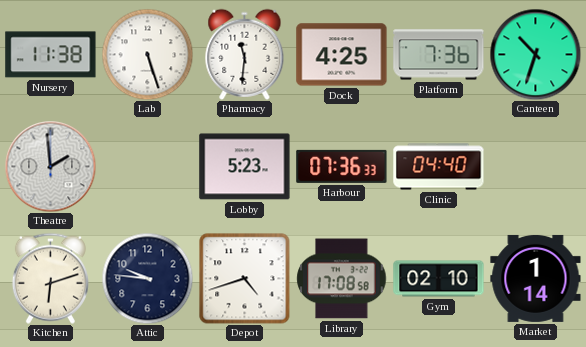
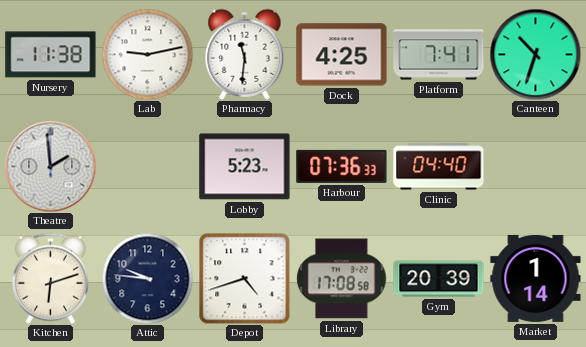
Lab: 5:27 -> 9:13 (147, 54)
Platform: 7:36 -> 7:41 (439, 55)
Gym: 02:10 -> 20:39 (439, 279)
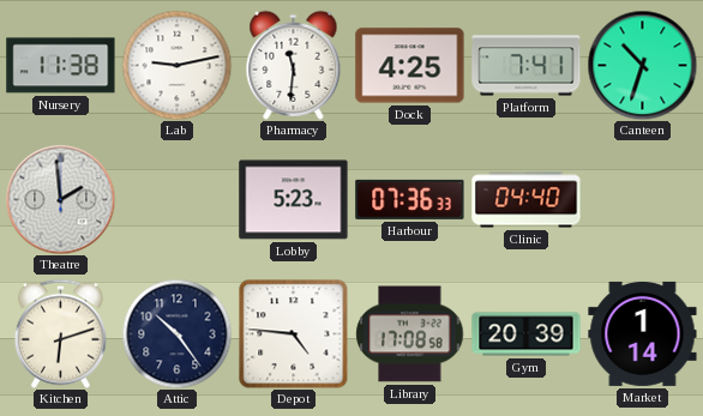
Attic: 9:46 -> 10:24 (176, 333)
Depot: 4:42 -> 4:46 (294, 334)
